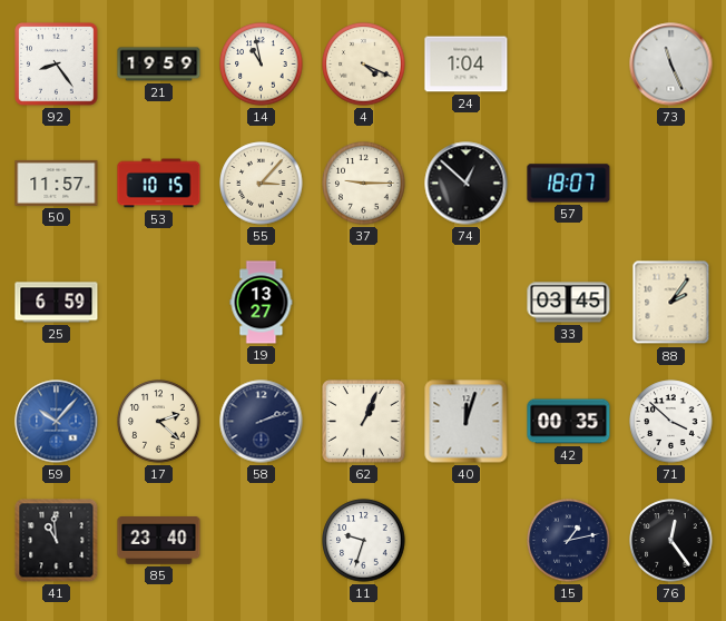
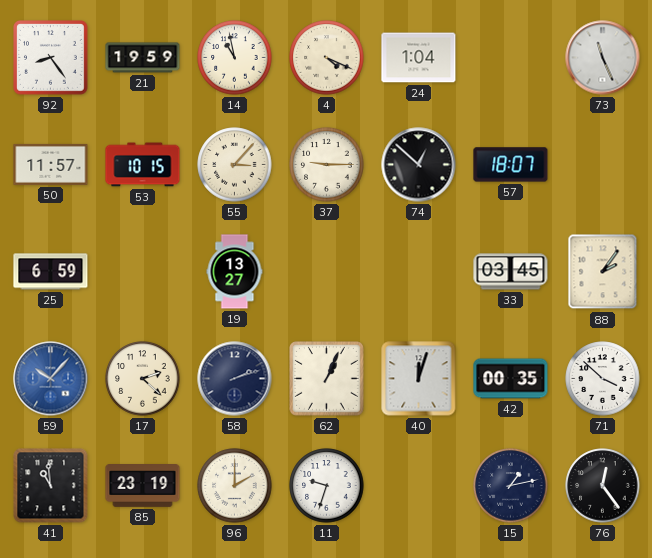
85: 23:40 -> 23:19 (143, 486)
96: none -> 2:00 (235, 486)
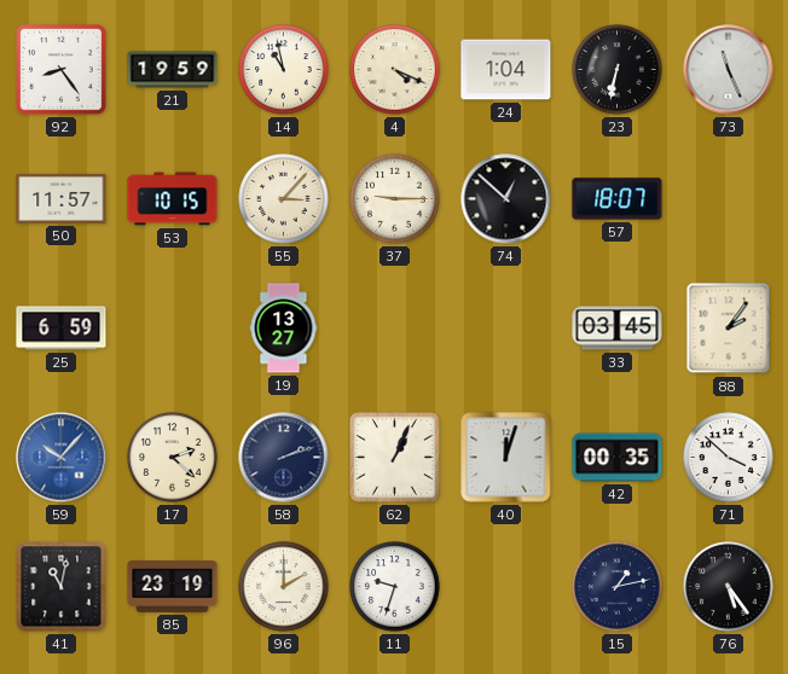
23: none -> 6:32 (618, 70)
41: 10:59 -> 11:02 (62, 587)
76: 12:24 -> 5:24 (729, 587)
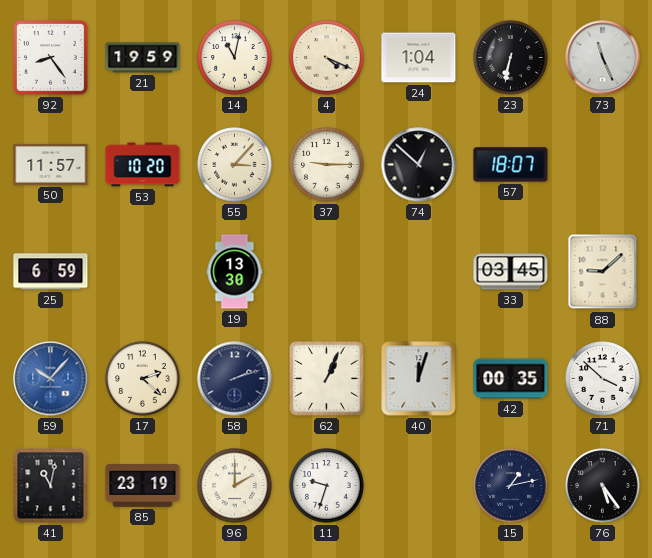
14: 10:58 -> 11:02 (235, 58)
53: 10:15 -> 10:20 (143, 165)
19: 13:27 -> 13:30 (235, 272)
88: 2:06 -> 9:08 (603, 272)
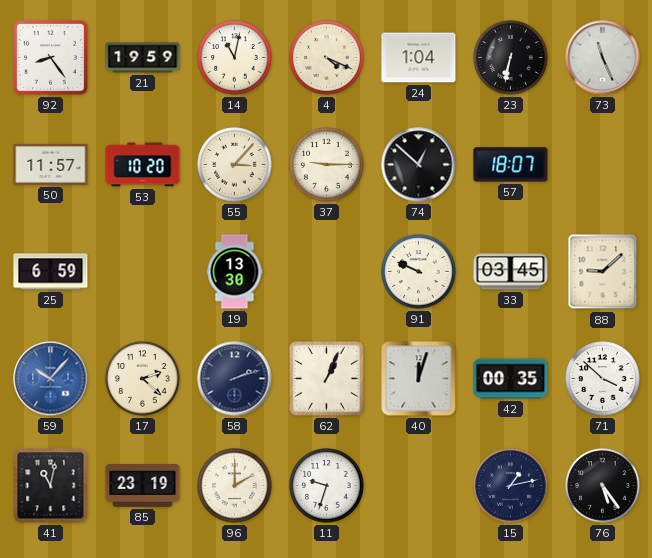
91: none -> 9:49 (419, 272)
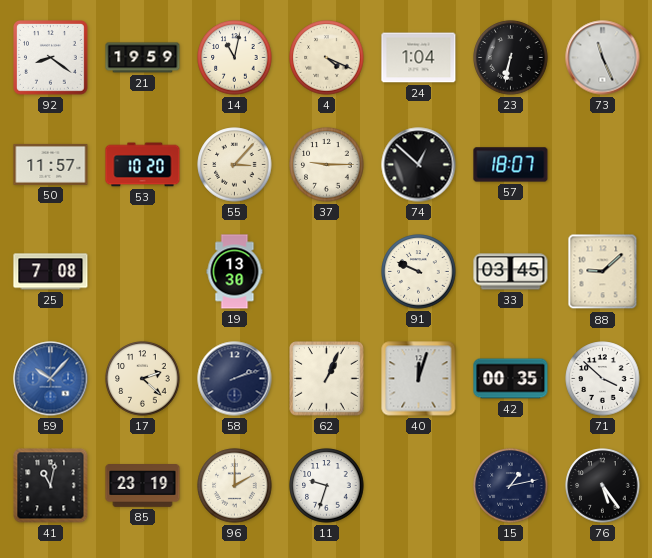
92: 8:24 -> 8:21 (51, 58)
25: 6:59 -> 7:08 (51, 272)
